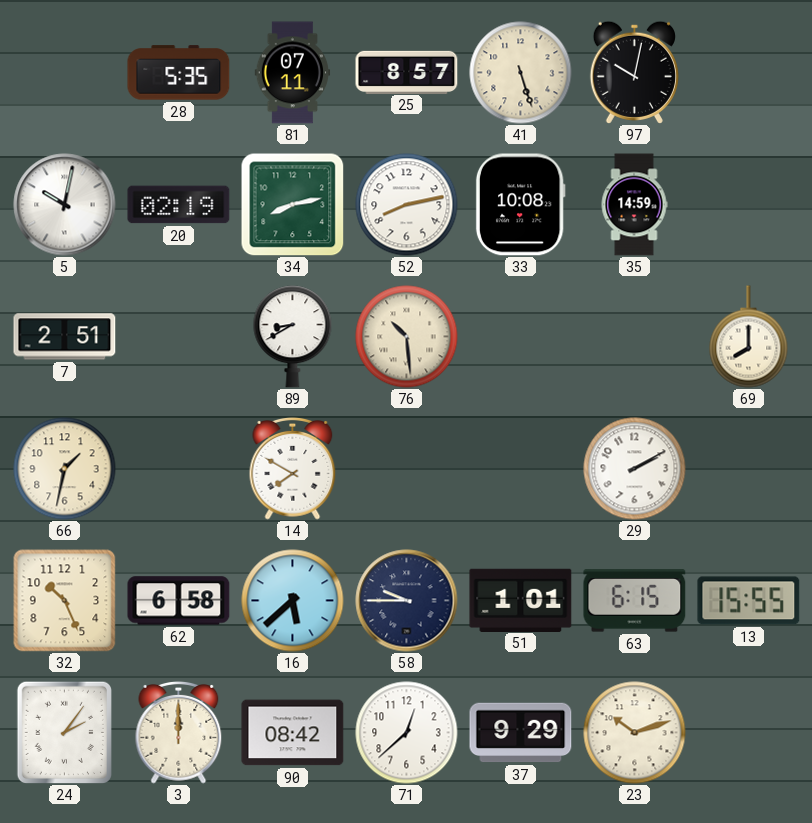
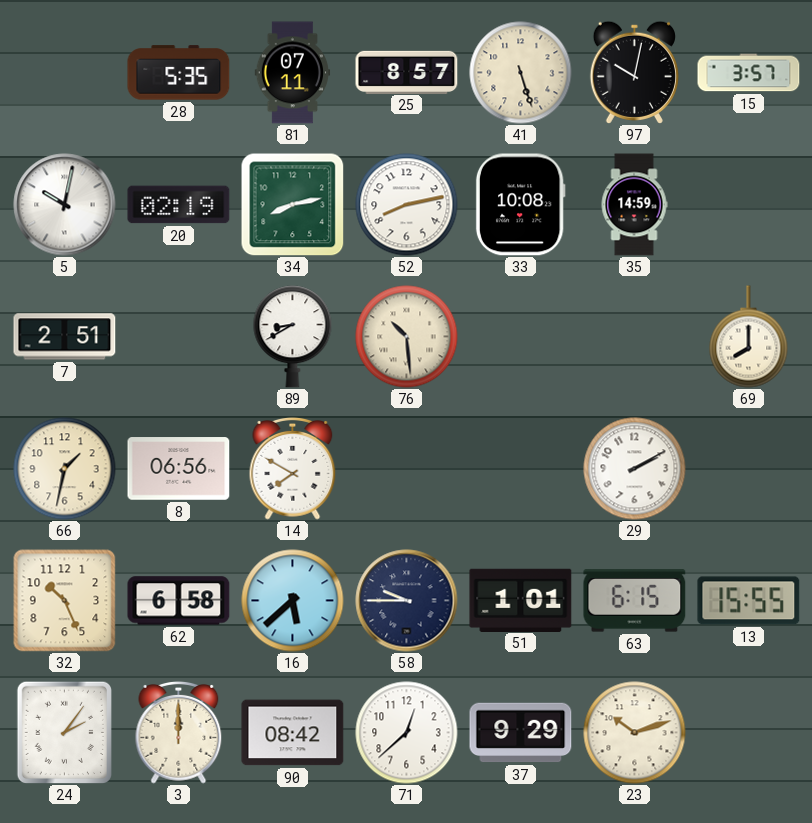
15: none -> 3:57 (749, 73)
8: none -> 06:56 (179, 469)
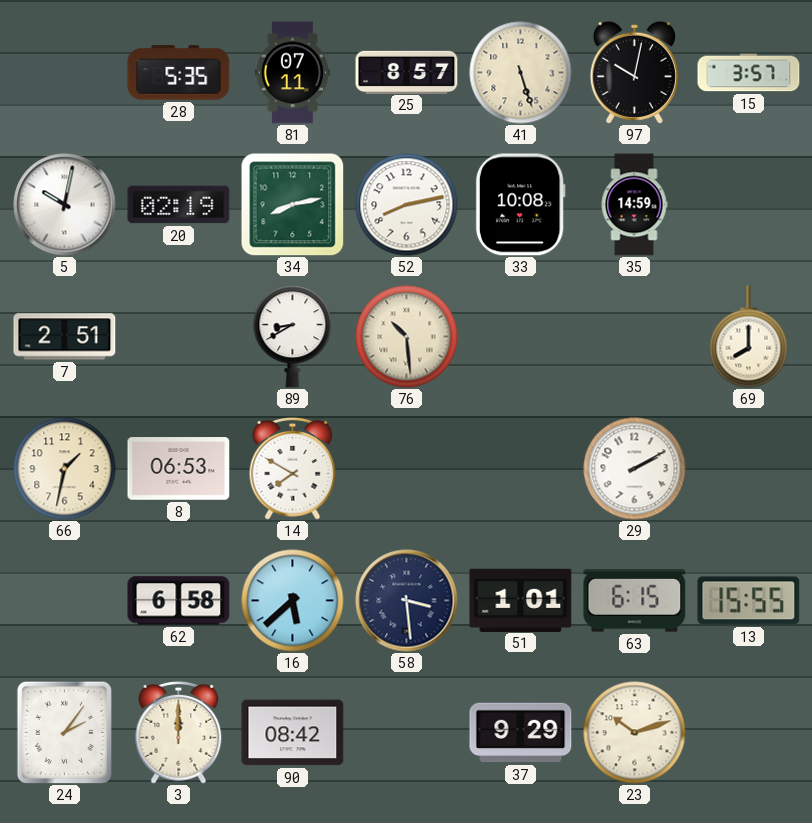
8: 06:56 -> 06:53 (179, 469)
32: 10:26 -> none (65, 601)
58: 9:45 -> 3:29 (407, 601)
71: 12:38 -> none (407, 733)
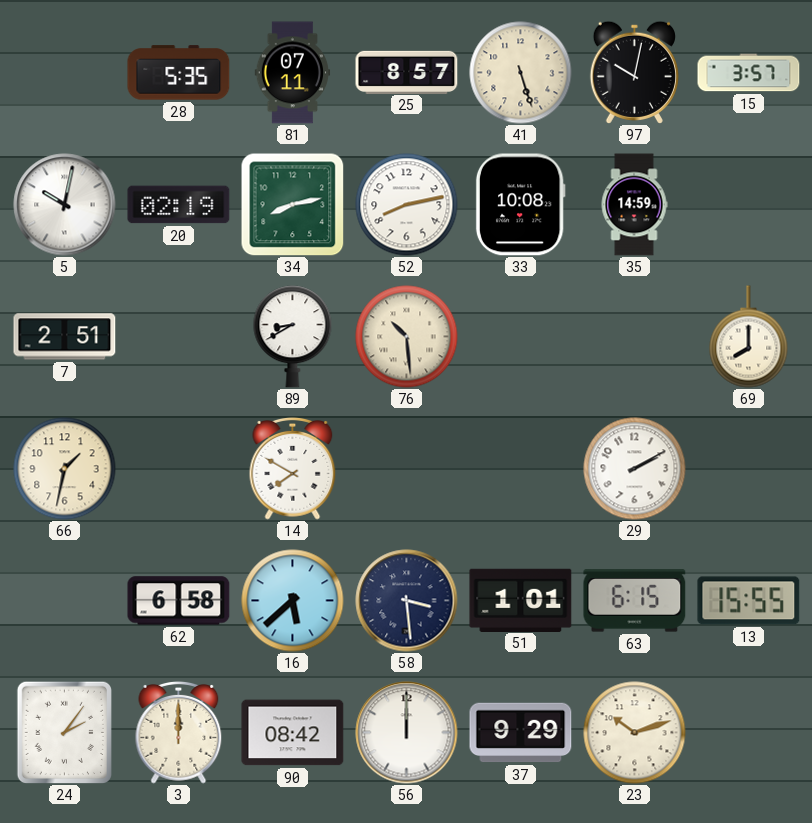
8: 06:53 -> none (179, 469)
56: none -> 12:00 (407, 733)
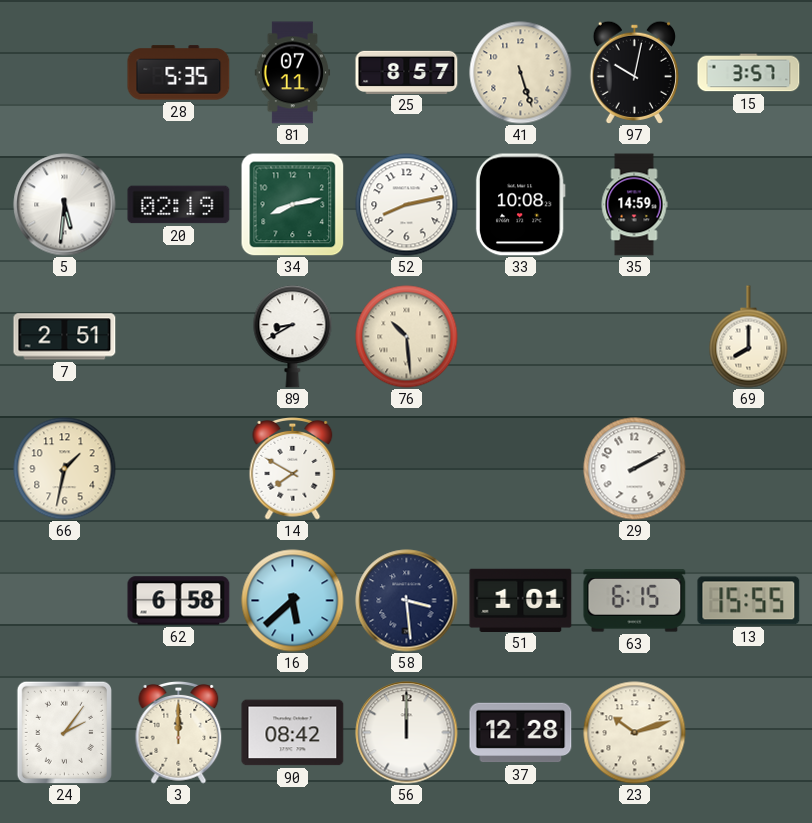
5: 10:02 -> 5:31 (65, 205)
37: 9:29 -> 12:28 (521, 733)
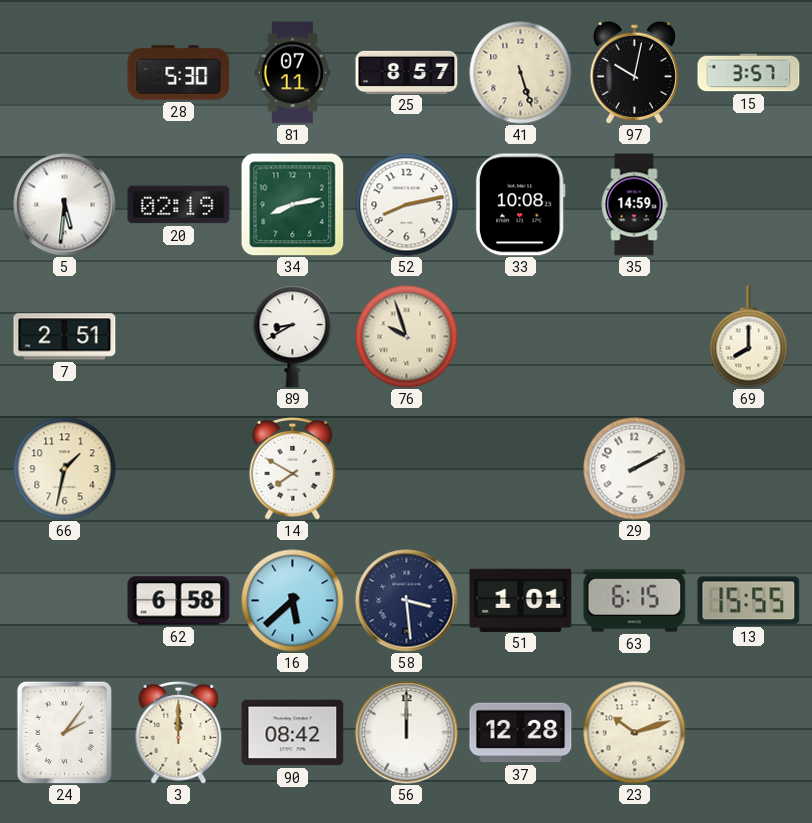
28: 5:35 -> 5:30 (179, 73)
76: 10:29 -> 9:57 (407, 337)
